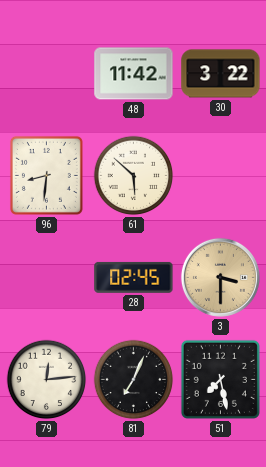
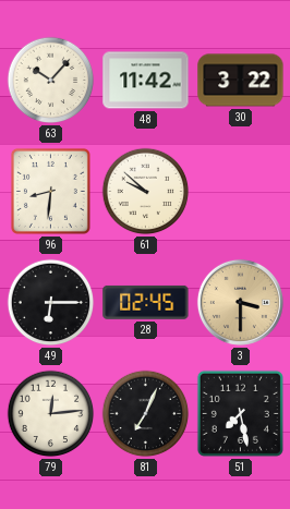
63: none -> 10:07 (51, 81)
61: 5:52 -> 9:52 (146, 192)
49: none -> 6:15 (51, 303)
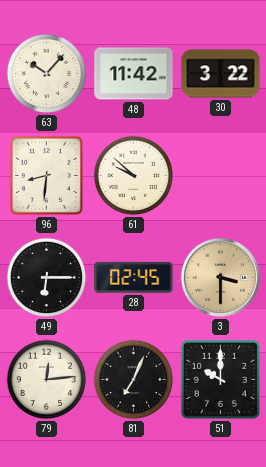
51: 7:28 -> 10:00 (220, 379)
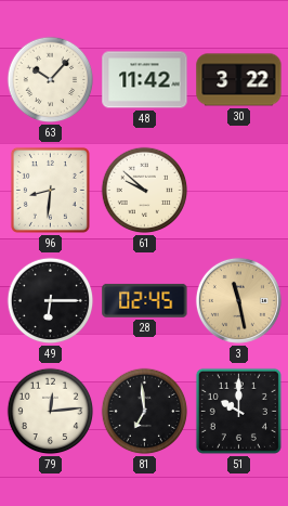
3: 3:30 -> 11:28 (238, 300)
81: 7:04 -> 6:59 (145, 412)
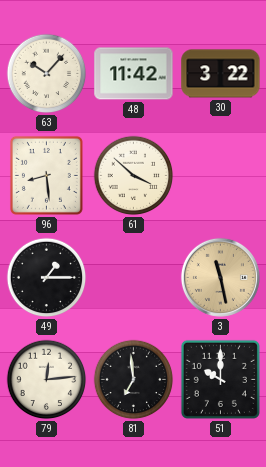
96: 8:31 -> 8:29 (46, 175)
61: 9:52 -> 3:52 (134, 176)
49: 6:15 -> 1:15 (47, 278)
28: 02:45 -> none (145, 300)
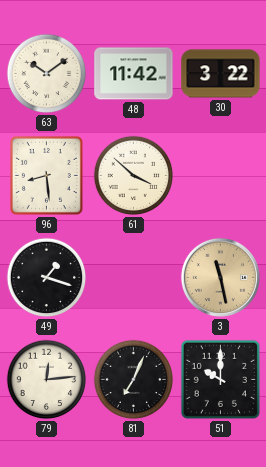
63: 10:07 -> 10:09 (47, 74)
49: 1:15 -> 1:18 (47, 278)
81: 6:59 -> 7:04 (134, 380)
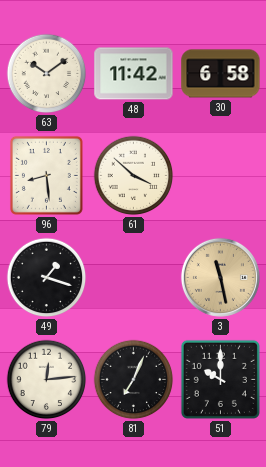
30: 3:22 -> 6:58 (221, 74)
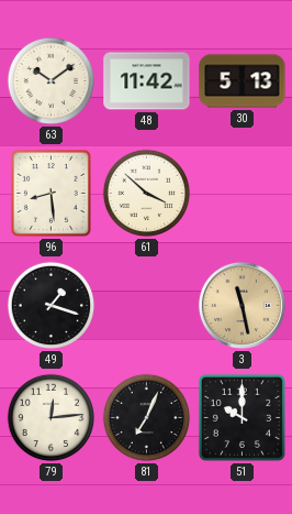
30: 6:58 -> 5:13 (243, 81)
